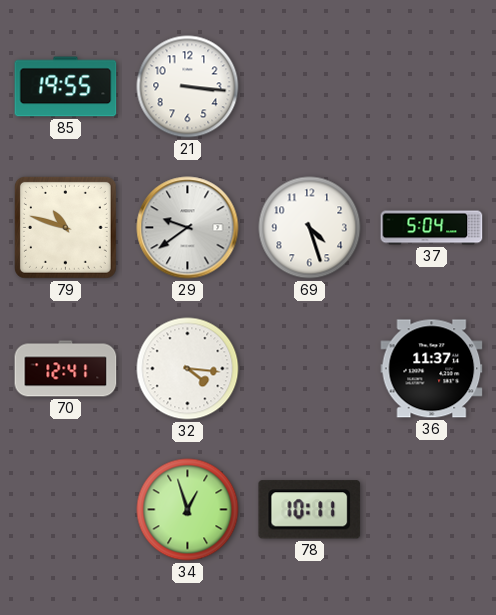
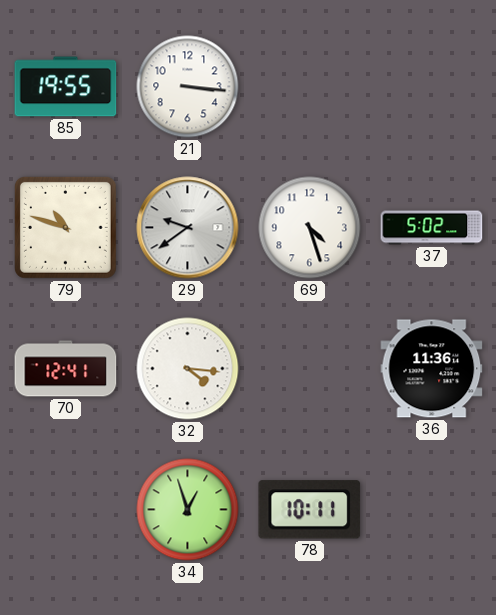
37: 5:04 -> 5:02 (432, 228)
36: 11:37 -> 11:36 (432, 369)
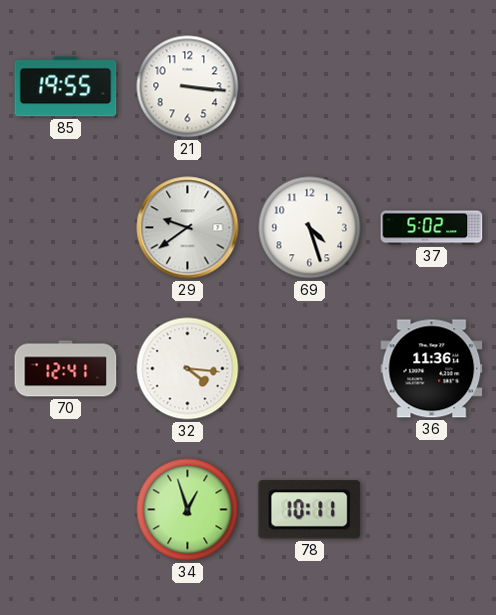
79: 10:48 -> none (65, 227)
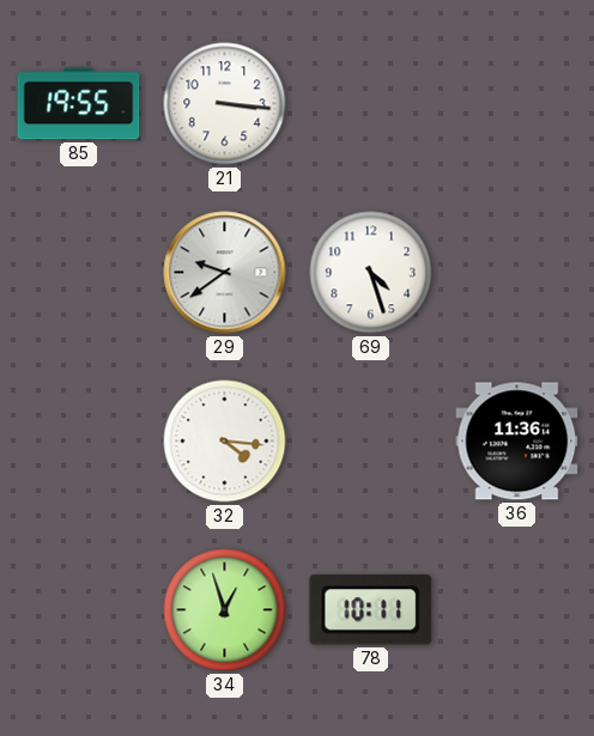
37: 5:02 -> none (432, 228)
70: 12:41 -> none (66, 369)
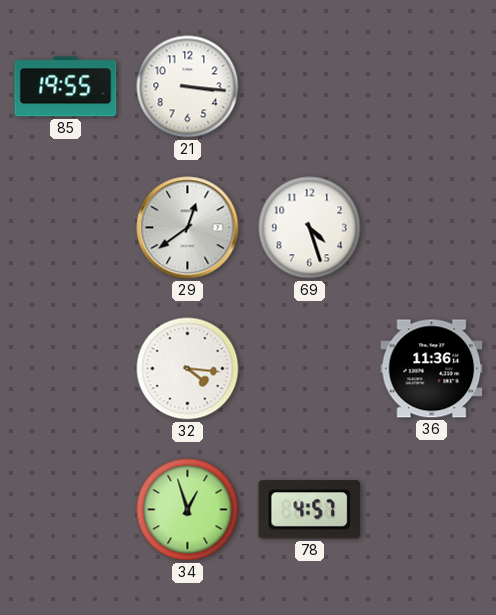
29: 9:39 -> 12:39 (188, 228)
78: 10:11 -> 4:57 (310, 510)
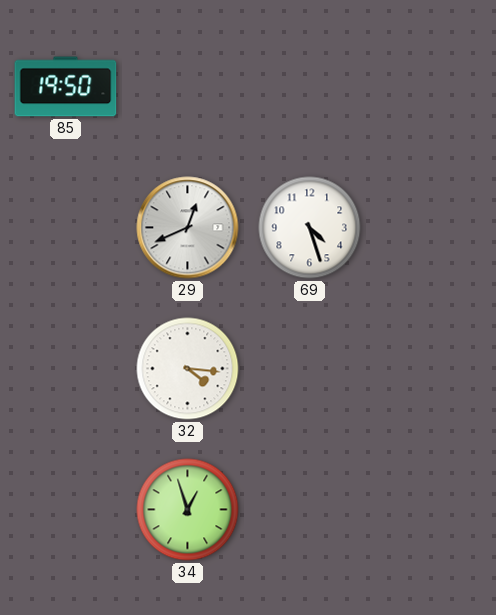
85: 19:55 -> 19:50 (66, 87)
21: 3:16 -> none (188, 87)
29: 12:39 -> 12:41 (188, 228)
36: 11:36 -> none (432, 369)
78: 4:57 -> none (310, 510)
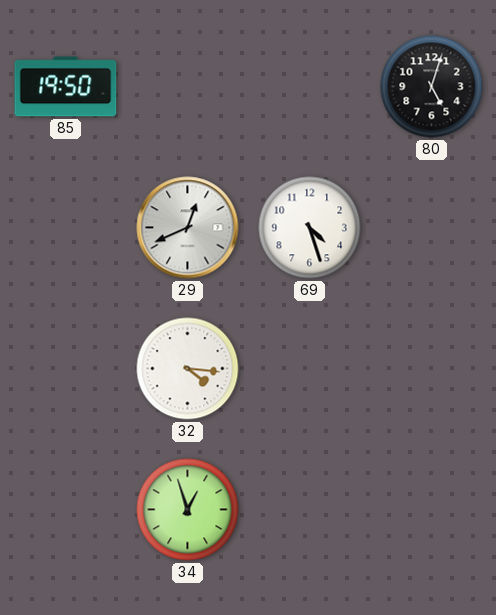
80: none -> 5:03 (432, 87)
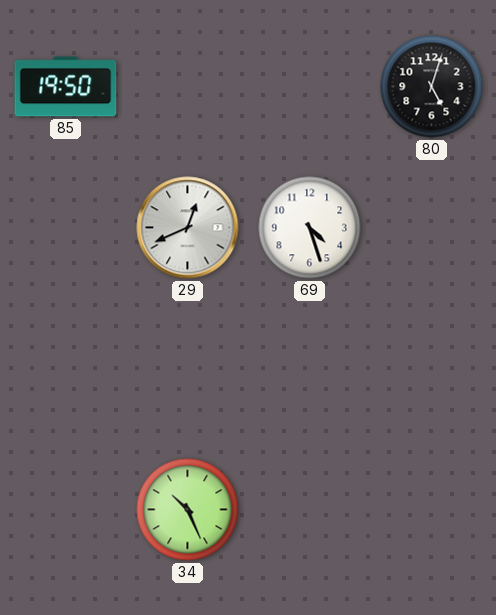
32: 4:16 -> none (188, 369)
34: 12:57 -> 10:26 (188, 510)
